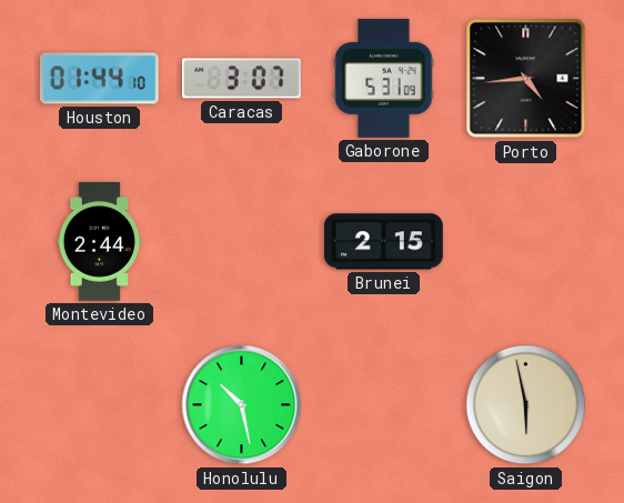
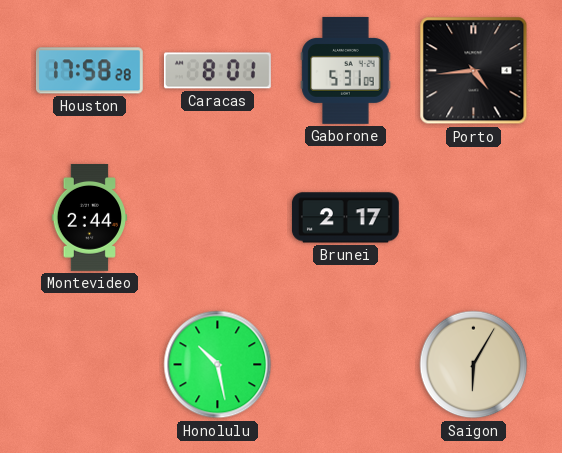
Houston: 01:44 -> 17:58 (89, 71)
Caracas: 3:07 -> 8:01 (217, 71)
Brunei: 2:15 -> 2:17 (345, 218)
Saigon: 5:58 -> 6:05 (474, 365)
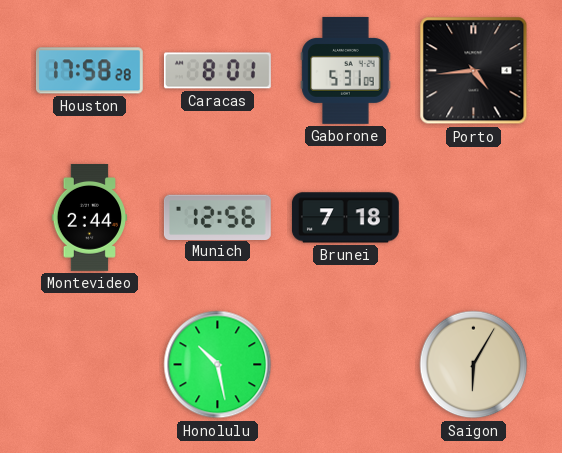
Munich: none -> 12:56 (217, 217)
Brunei: 2:17 -> 7:18 (345, 218)
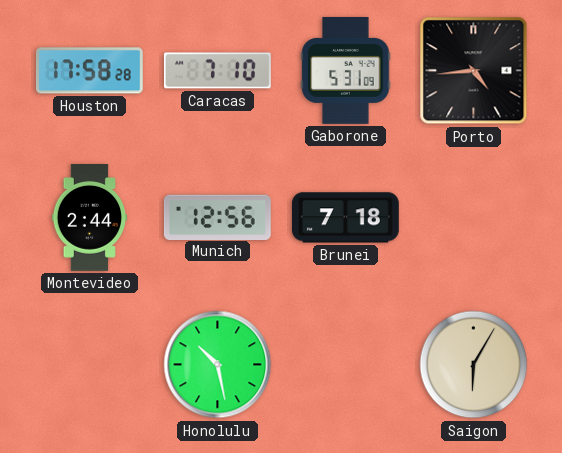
Caracas: 8:01 -> 7:10 (217, 71)
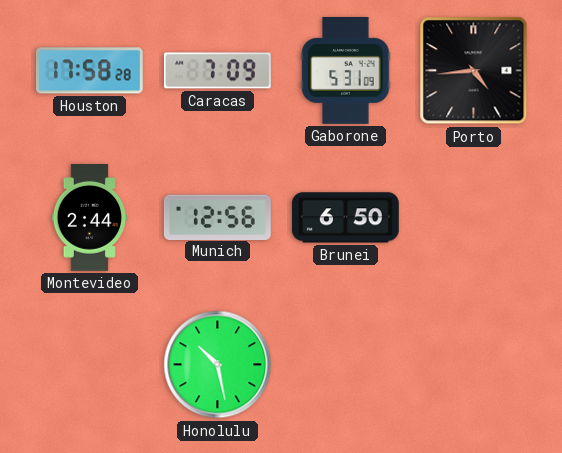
Caracas: 7:10 -> 7:09 (217, 71)
Brunei: 7:18 -> 6:50 (345, 218)
Saigon: 6:05 -> none (474, 365)
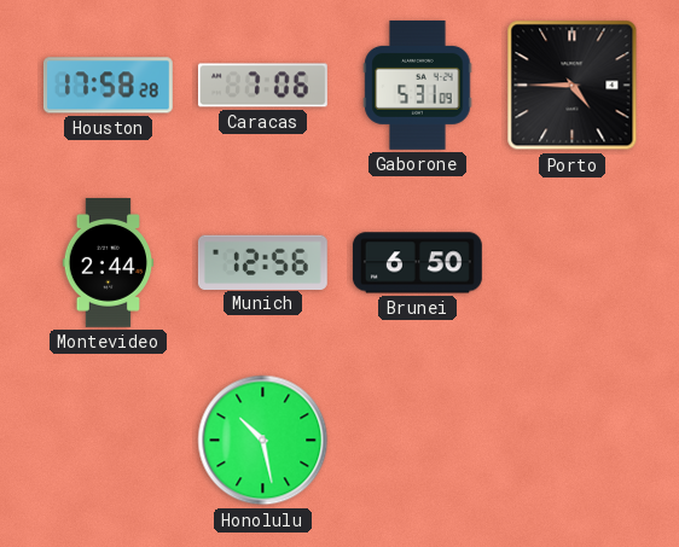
Caracas: 7:09 -> 7:06 (262, 86)
Porto: 4:44 -> 4:45 (573, 86)
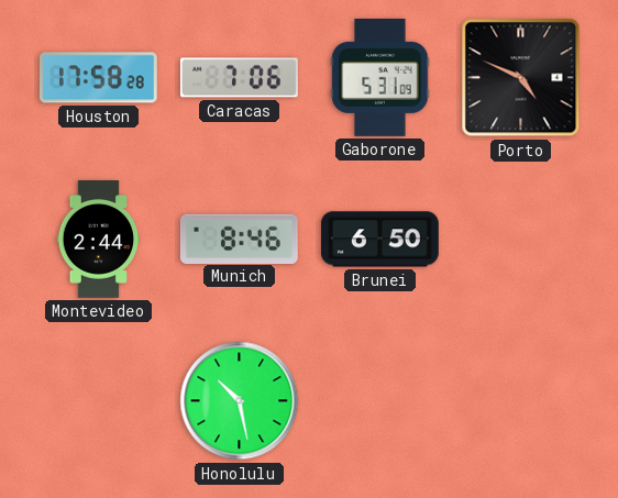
Porto: 4:45 -> 4:49 (521, 78)
Munich: 12:56 -> 8:46 (239, 239)
